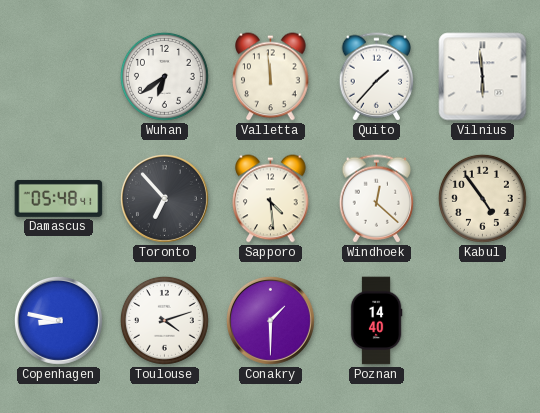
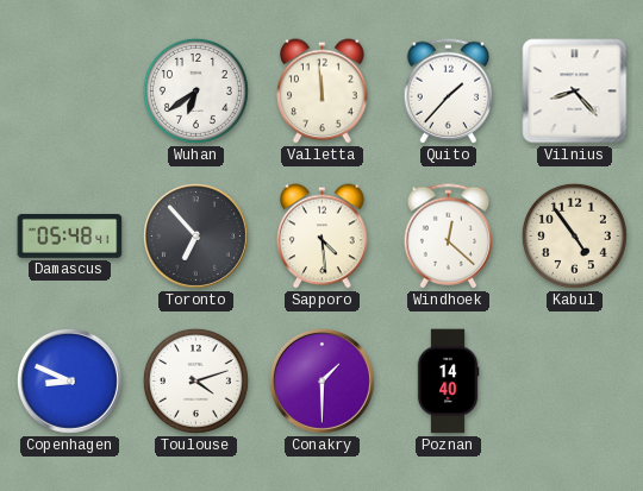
Vilnius: 5:59 -> 8:23 (575, 92)
Copenhagen: 8:47 -> 8:49 (69, 380)
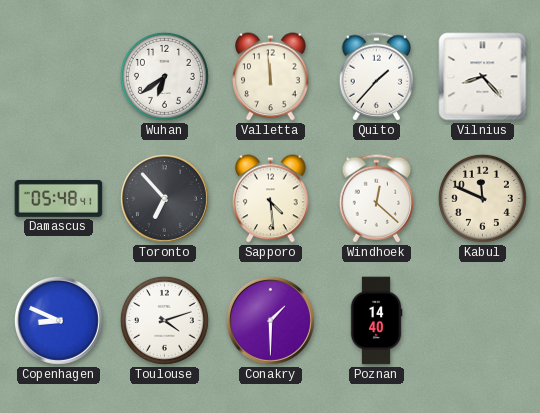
Kabul: 4:54 -> 11:49 (482, 198)
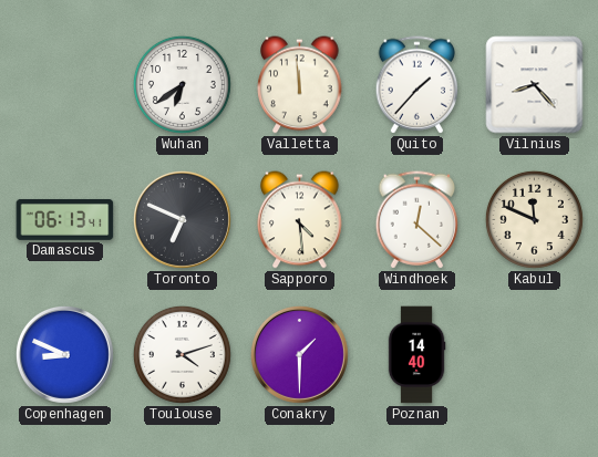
Damascus: 05:48 -> 06:13 (65, 219)
Toronto: 6:53 -> 6:49 (182, 219)
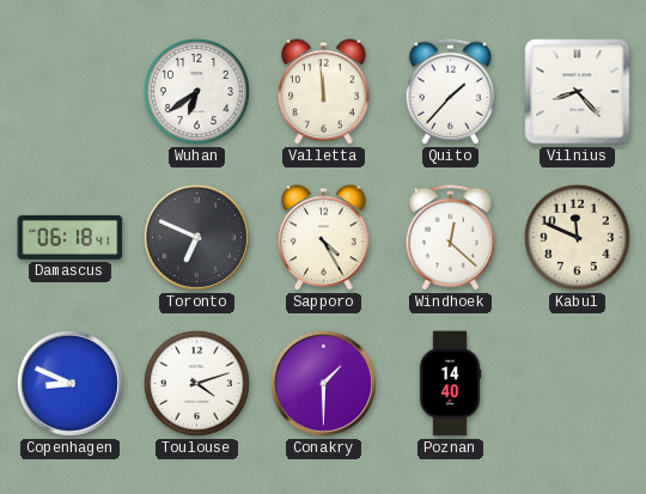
Damascus: 06:13 -> 06:18 (71, 237)
Sapporo: 4:29 -> 4:25 (324, 238)
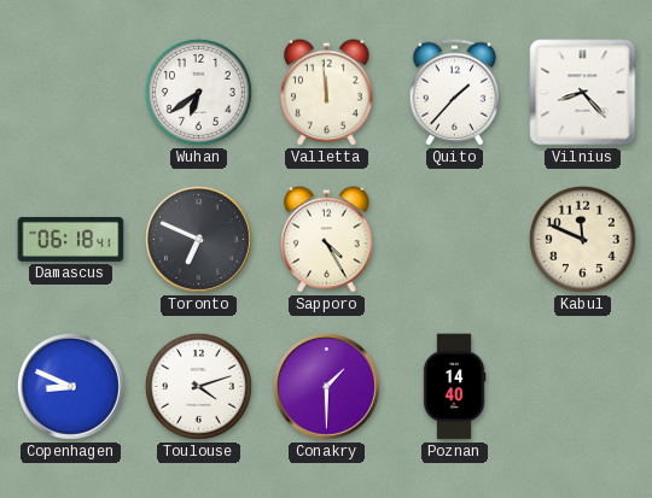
Windhoek: 12:22 -> none (451, 238)
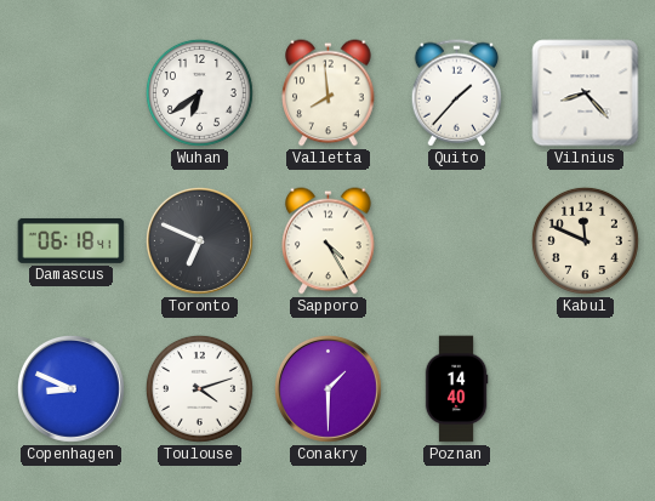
Valletta: 11:59 -> 7:59 (329, 93)
